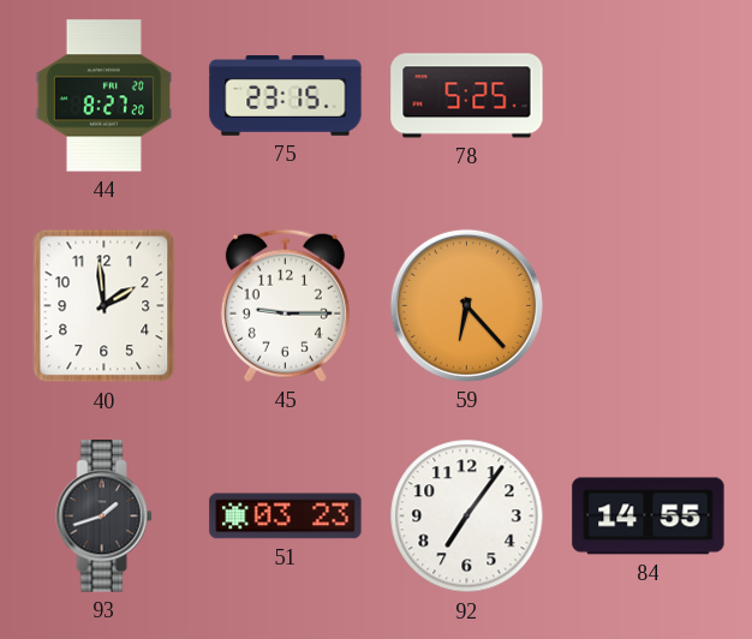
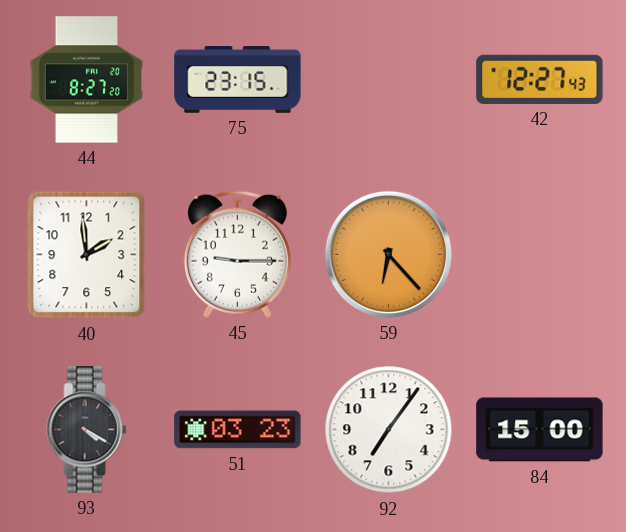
78: 5:25 -> none (467, 96)
42: none -> 12:27 (540, 79)
93: 1:42 -> 4:20 (87, 430)
84: 14:55 -> 15:00 (540, 430)
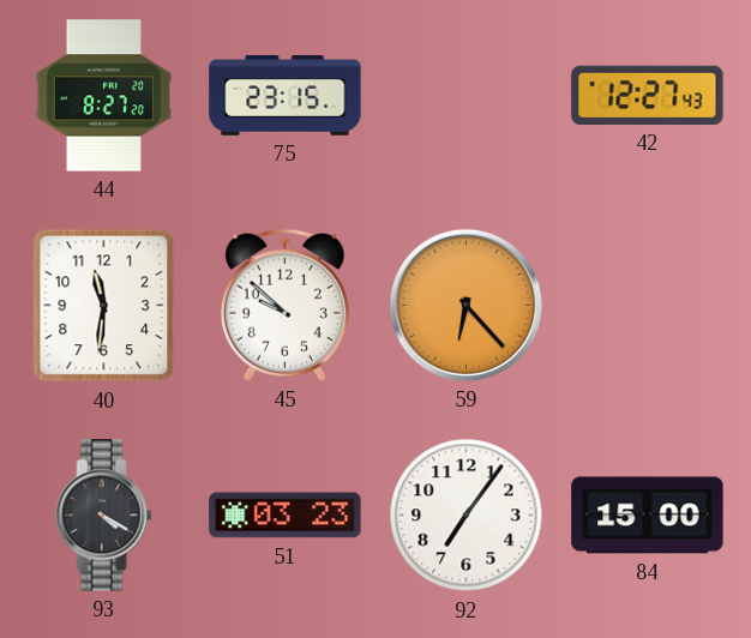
40: 1:59 -> 11:31 (104, 306)
45: 9:15 -> 9:52 (284, 305)
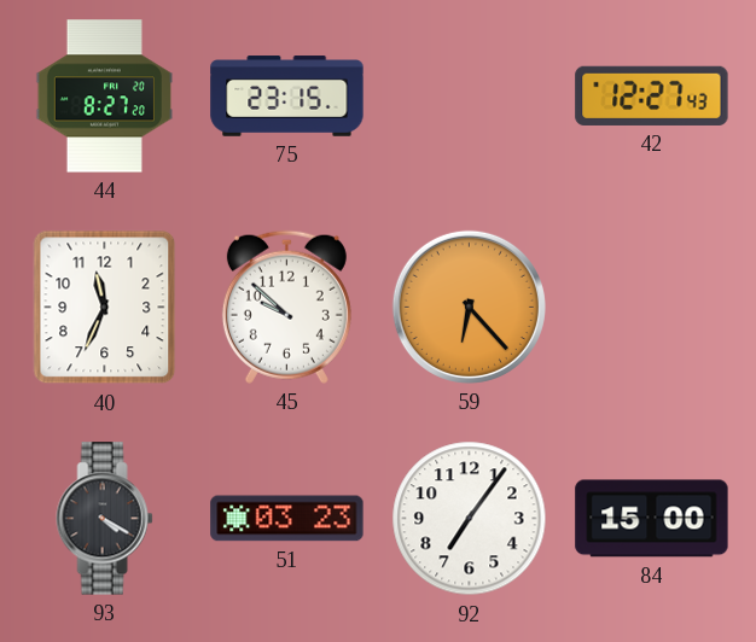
40: 11:31 -> 11:34 (105, 308)
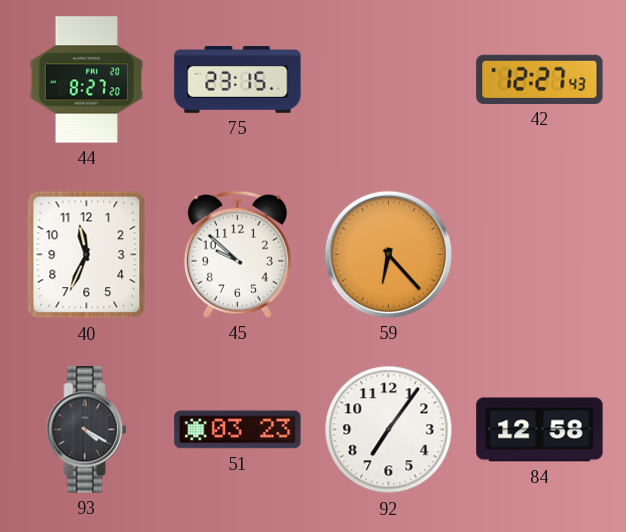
84: 15:00 -> 12:58 (540, 430)
